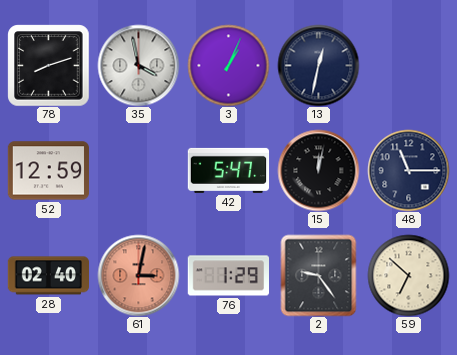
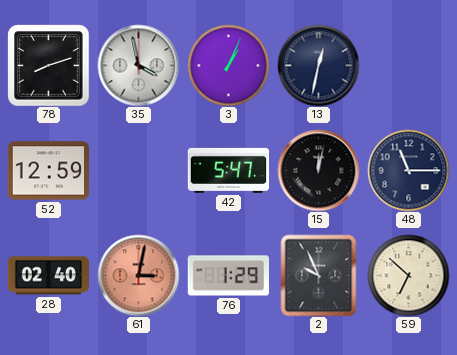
2: 9:24 -> 9:56 (319, 275)
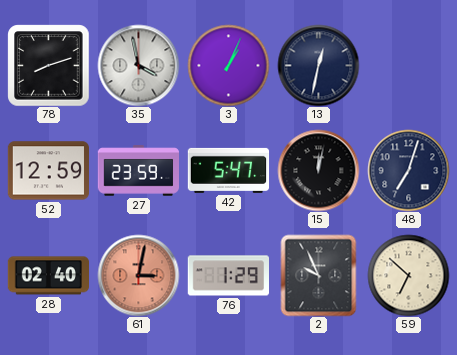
27: none -> 23:59 (138, 171)
48: 11:15 -> 7:03 (408, 170)
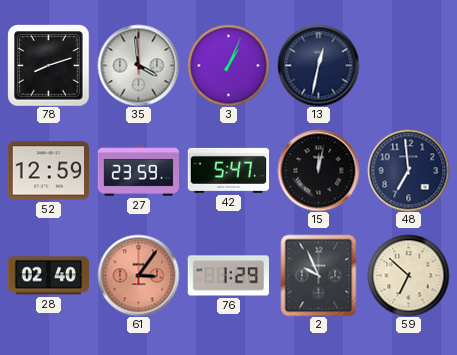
35: 3:58 -> 3:59 (138, 65)
48: 7:03 -> 6:59 (408, 170)
61: 3:02 -> 3:06 (138, 275)
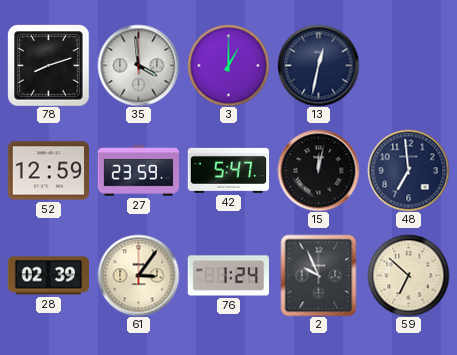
3: 1:04 -> 1:00 (228, 65)
28: 02:40 -> 02:39 (48, 276)
61 dial: salmon -> cream (138, 275)
76: 1:29 -> 1:24 (228, 276)
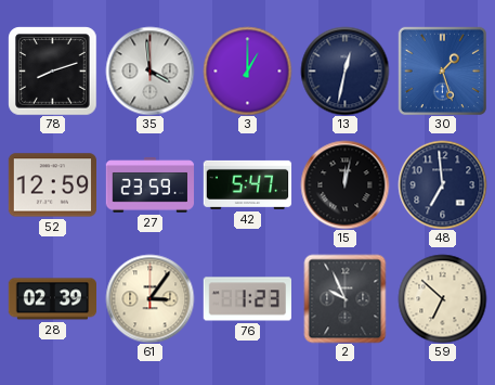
30: none -> 1:27 (442, 70)
76: 1:24 -> 1:23 (247, 299)
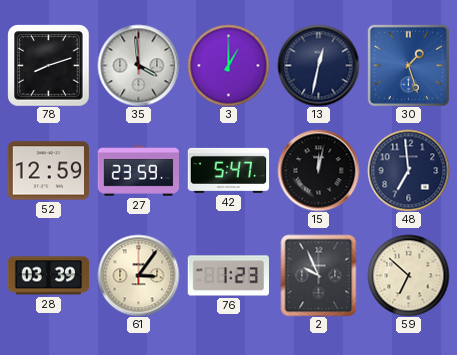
28: 02:39 -> 03:39 (48, 276)
